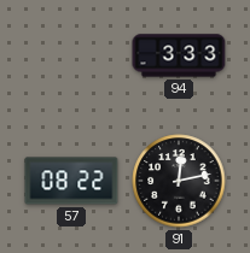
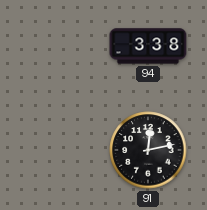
94: 3:33 -> 3:38 (148, 46)
57: 08:22 -> none (71, 181)
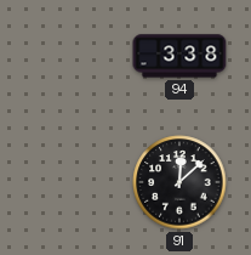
91: 12:13 -> 12:08 (179, 182)
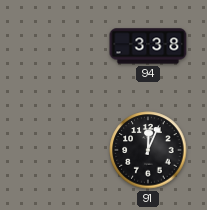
91: 12:08 -> 12:04 (148, 150)
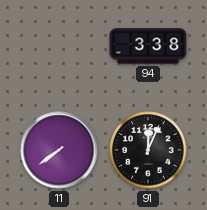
11: none -> 7:39 (59, 150)
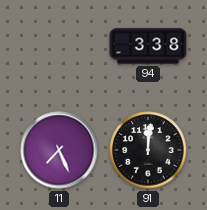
11: 7:39 -> 7:26 (59, 150)
91: 12:04 -> 12:01 (148, 150)
